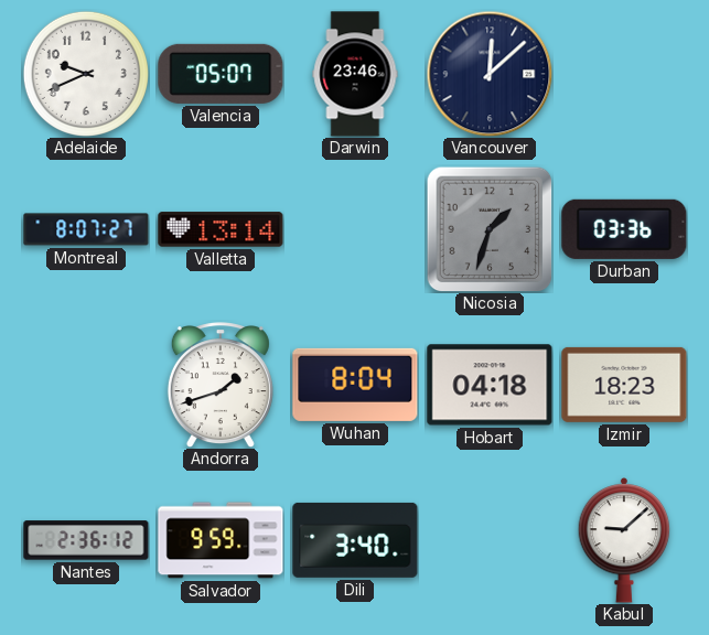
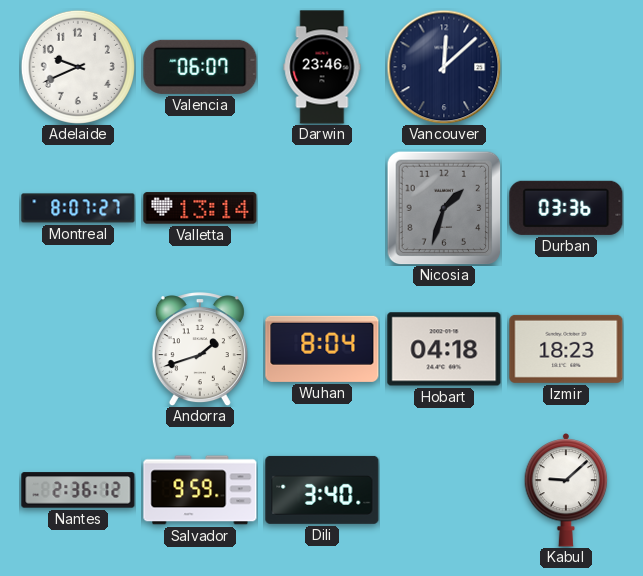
Valencia: 05:07 -> 06:07 (200, 67)
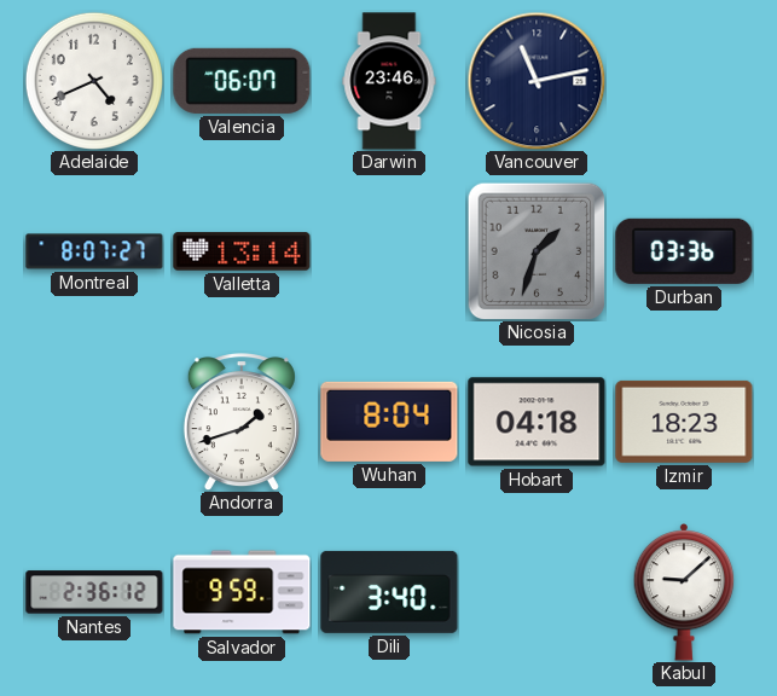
Adelaide: 9:41 -> 4:41 (94, 81)
Vancouver: 12:08 -> 11:13 (537, 81)
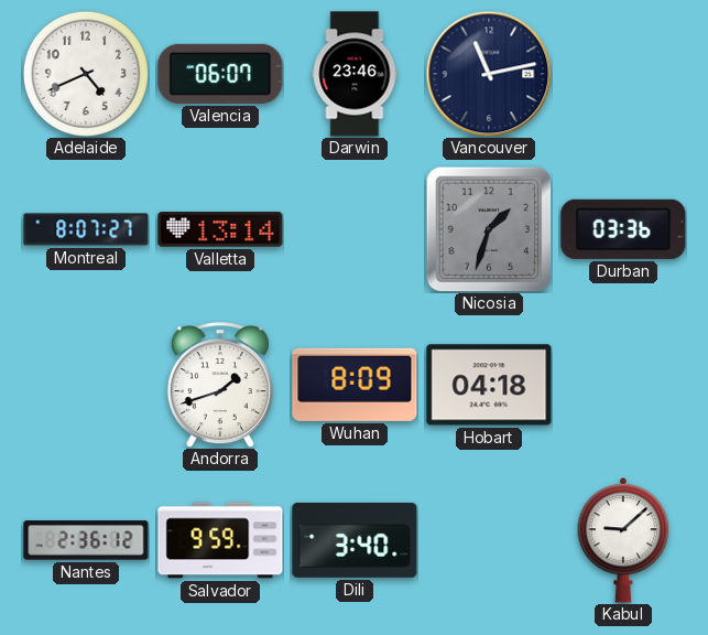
Wuhan: 8:04 -> 8:09 (355, 385)
Izmir: 18:23 -> none (684, 422)
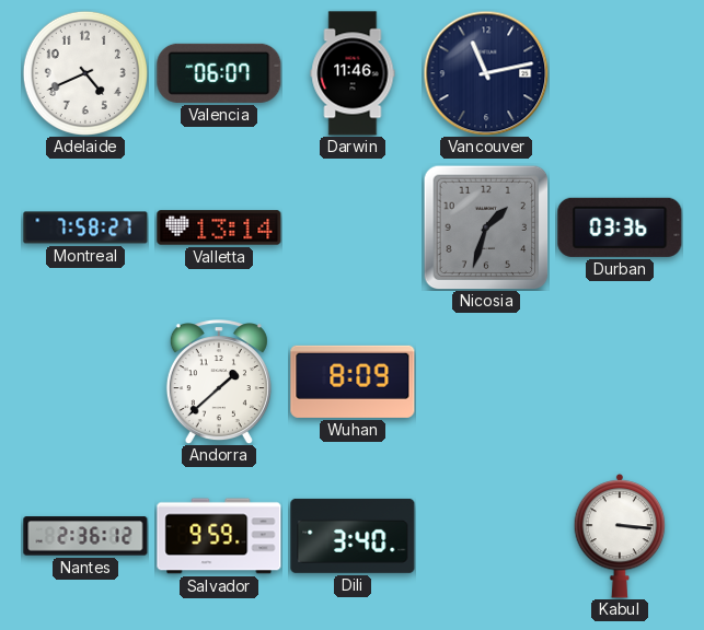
Darwin: 23:46 -> 11:46 (353, 73)
Montreal: 8:07 -> 7:58 (85, 227)
Andorra: 1:42 -> 1:38 (219, 382)
Hobart: 04:18 -> none (489, 385)
Kabul: 9:08 -> 3:16 (620, 537)
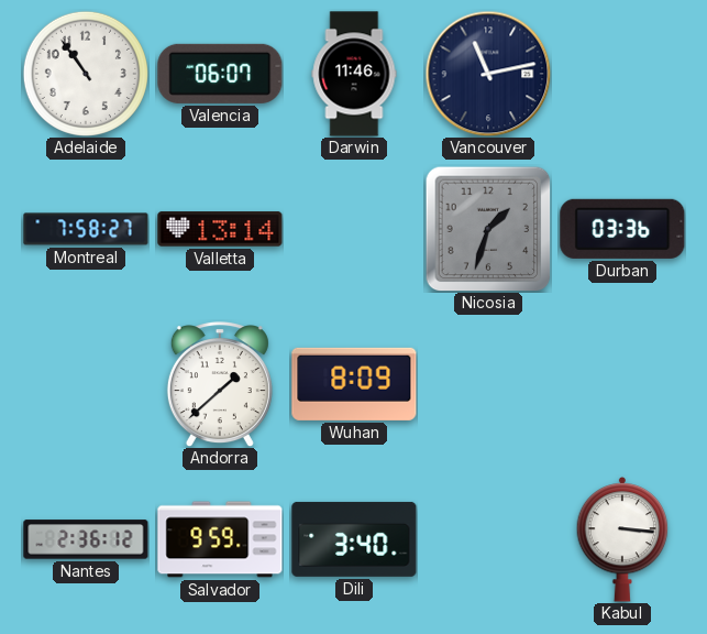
Adelaide: 4:41 -> 10:54 (86, 74)
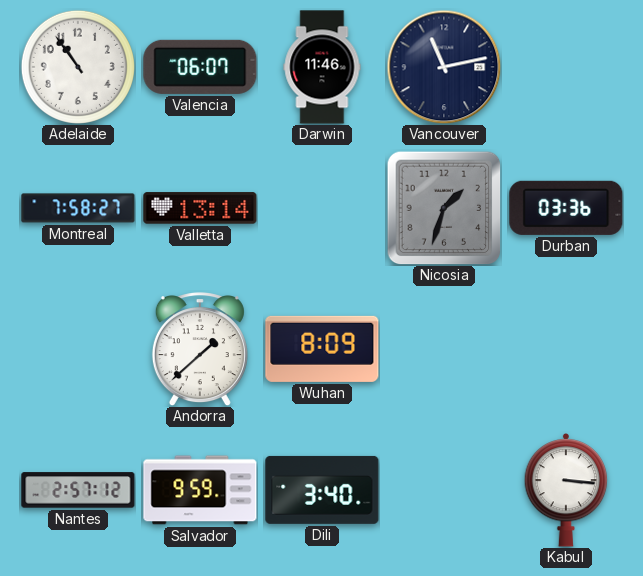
Nantes: 2:36 -> 2:57 (78, 490)
